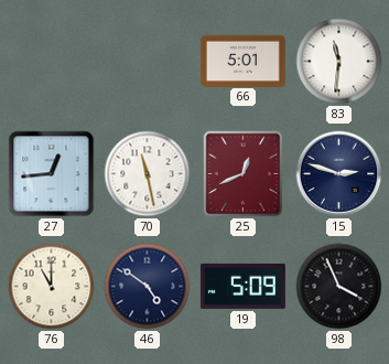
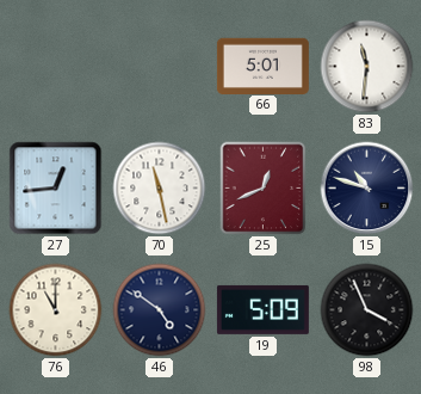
15: 2:48 -> 10:48 (367, 189)
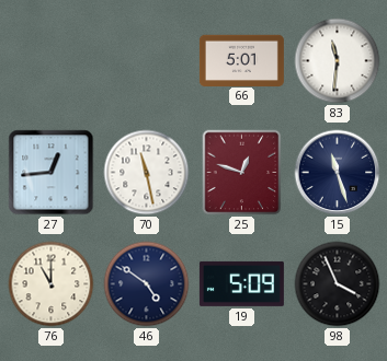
25: 12:41 -> 12:48 (242, 173)
15: 10:48 -> 11:27 (338, 173)
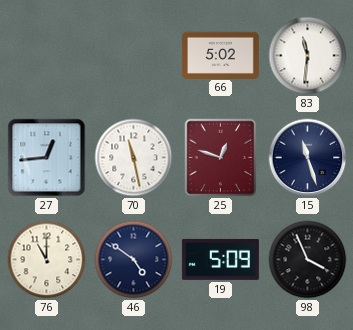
66: 5:01 -> 5:02 (220, 55)
